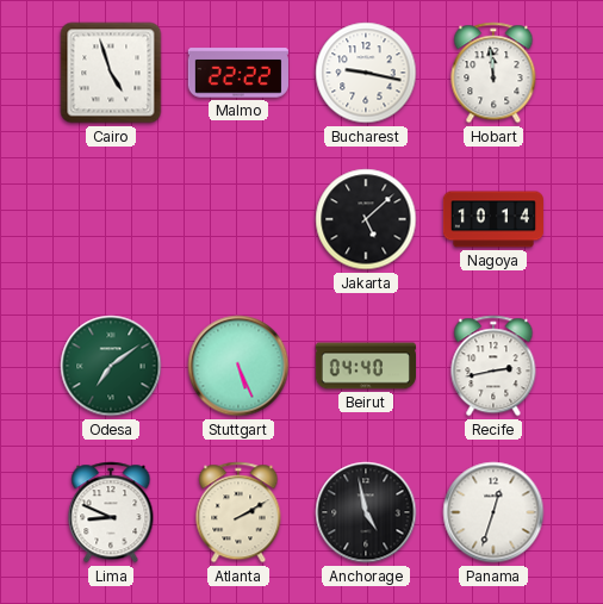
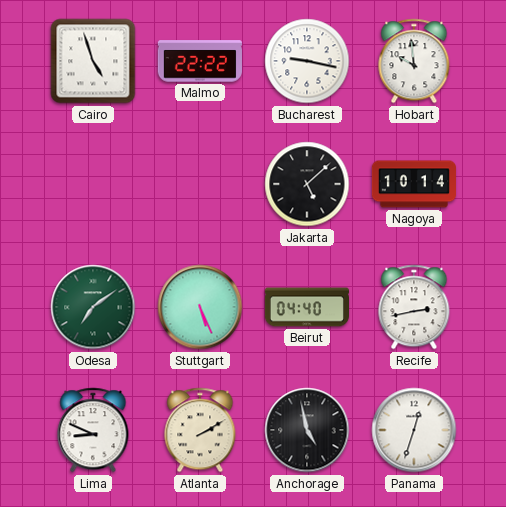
Hobart: 11:59 -> 9:59 (414, 61)
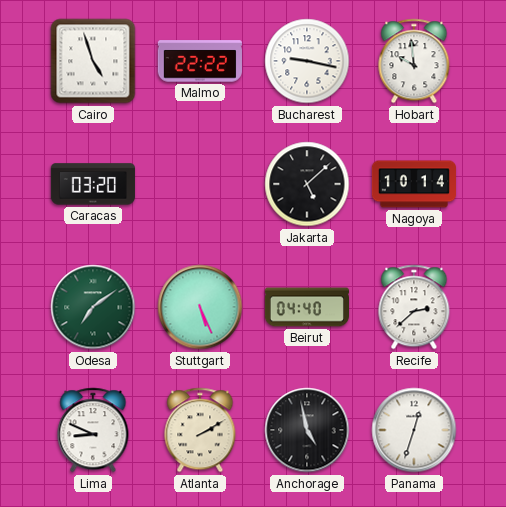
Caracas: none -> 03:20 (93, 184)
Recife: 2:43 -> 2:38 (414, 307)
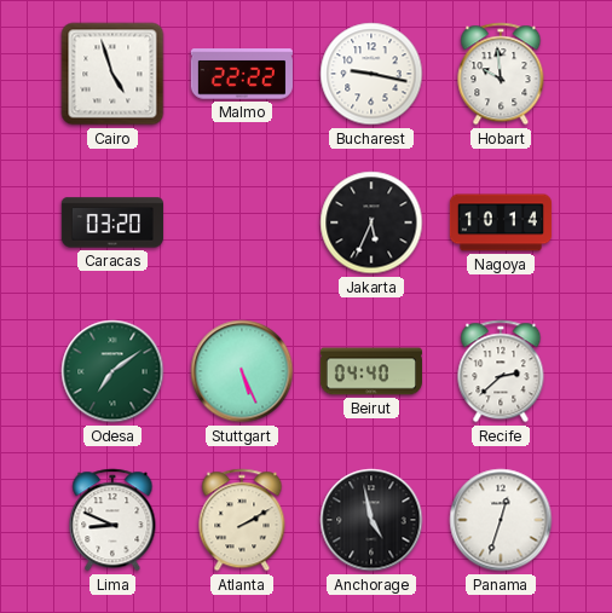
Jakarta: 5:08 -> 5:34 (371, 222)
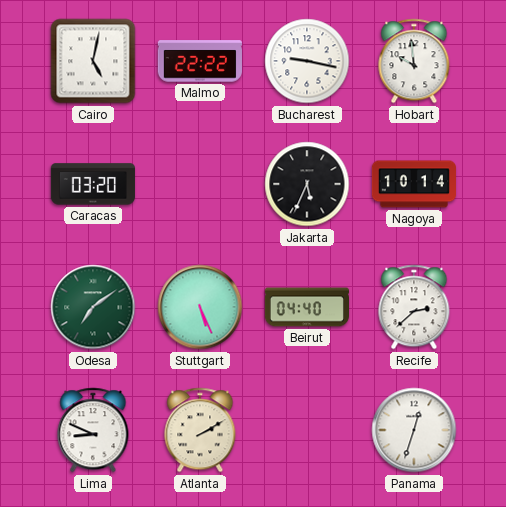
Cairo: 4:57 -> 5:02 (93, 61)
Anchorage: 4:58 -> none (371, 520)
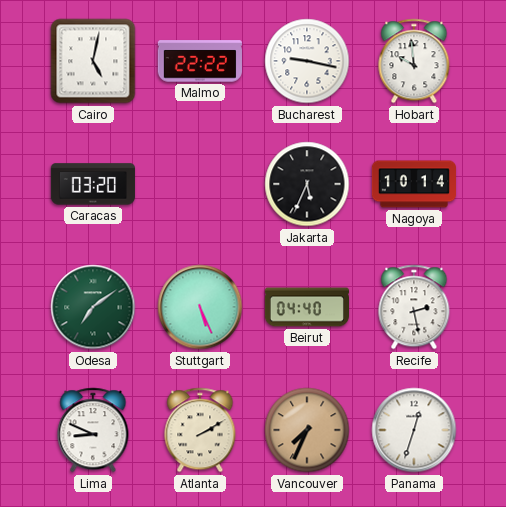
Recife: 2:38 -> 2:28 (414, 307)
Vancouver: none -> 7:34 (307, 430)
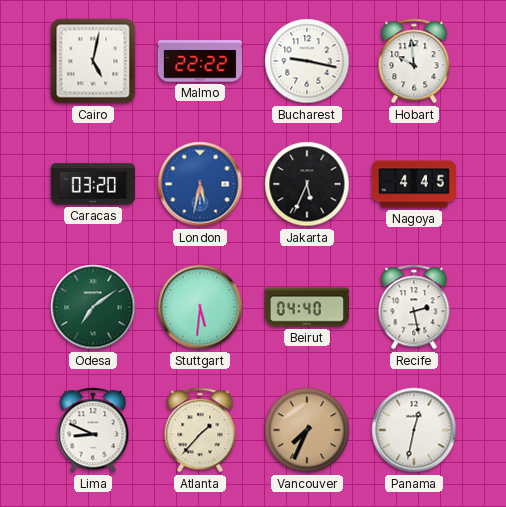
London: none -> 5:32 (200, 184)
Nagoya: 10:14 -> 4:45 (414, 184)
Stuttgart: 5:26 -> 5:31 (200, 307)
Atlanta: 2:10 -> 1:37 (200, 430)
Panama: 12:33 -> 12:32 (414, 430)
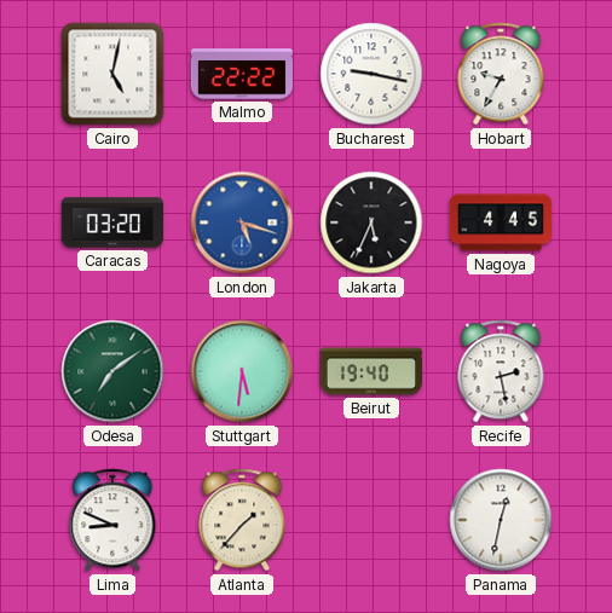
Hobart: 9:59 -> 9:35 (501, 74)
London: 5:32 -> 5:18 (242, 222)
Beirut: 04:40 -> 19:40 (370, 371)
Vancouver: 7:34 -> none (307, 430)
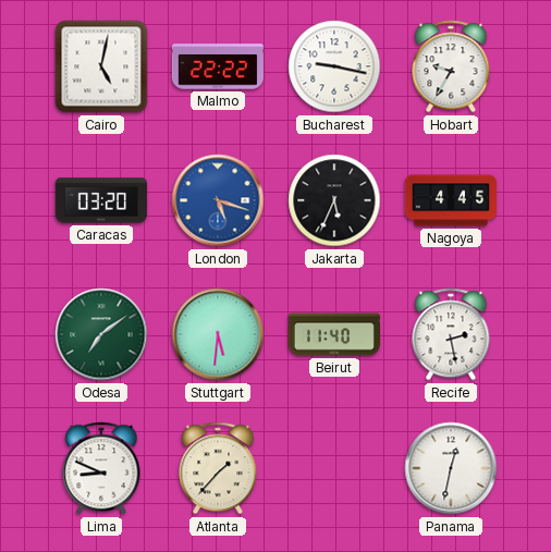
Beirut: 19:40 -> 11:40 (333, 334)
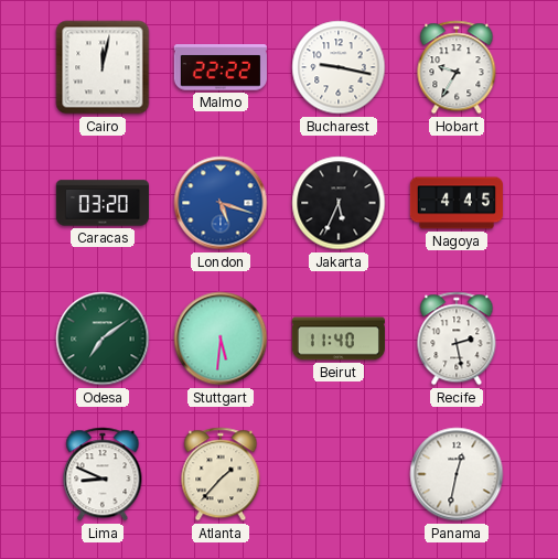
Cairo: 5:02 -> 12:02 (103, 67)
